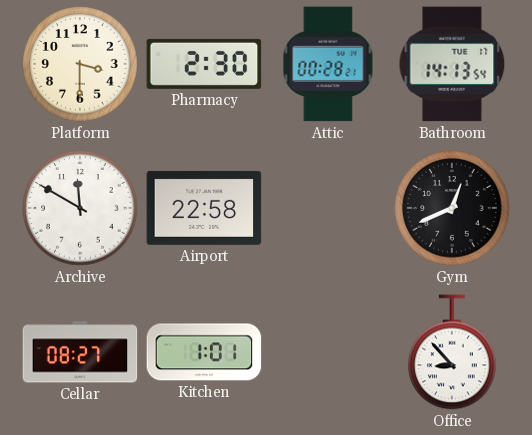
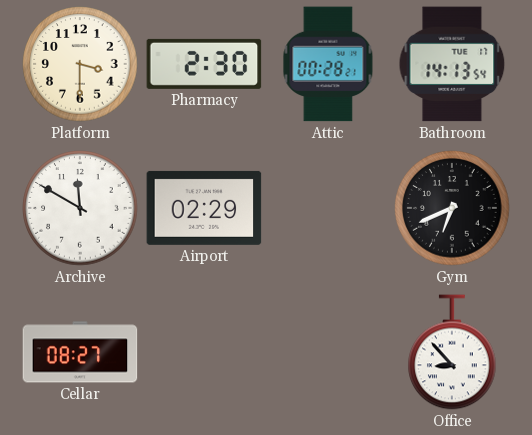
Airport: 22:58 -> 02:29 (204, 208)
Gym: 12:41 -> 6:41 (452, 208)
Kitchen: 1:01 -> none (204, 352)
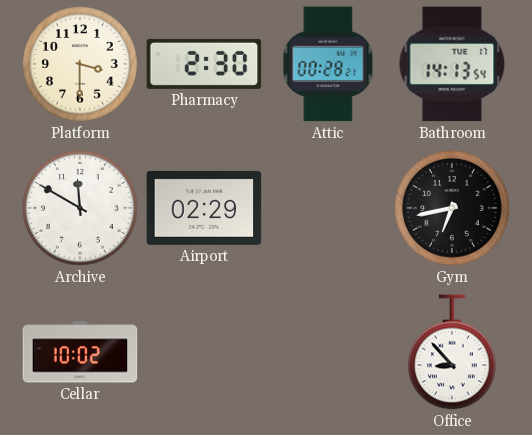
Gym: 6:41 -> 6:43 (452, 208)
Cellar: 08:27 -> 10:02 (80, 352)
